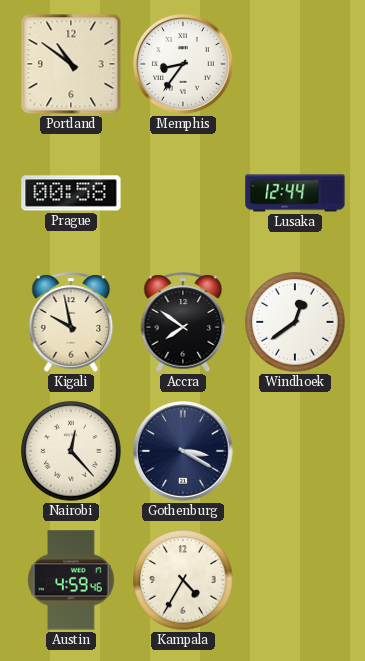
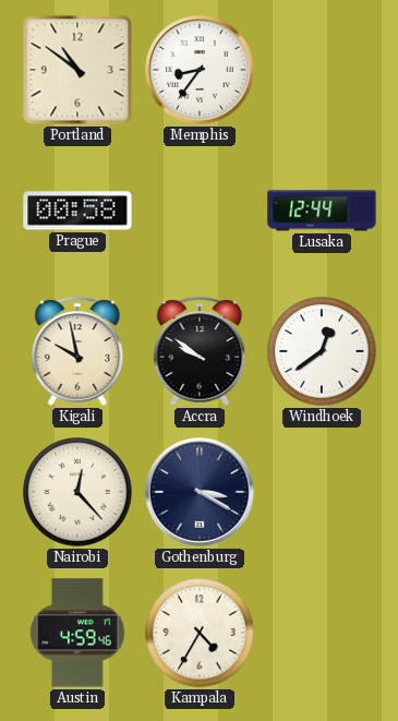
Accra: 7:51 -> 9:51 (200, 351)
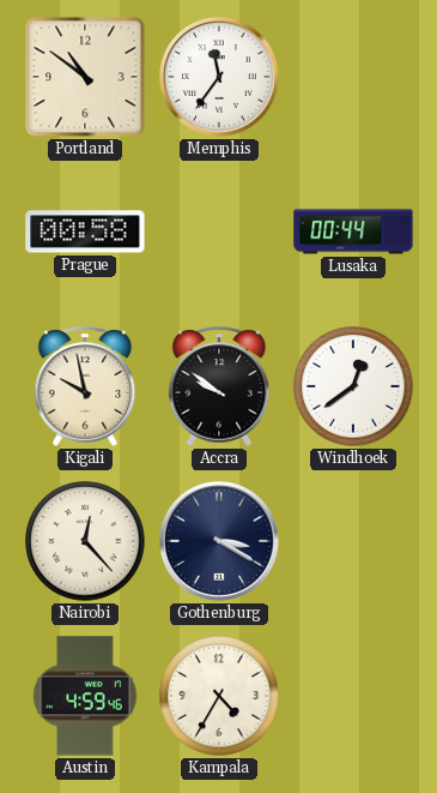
Memphis: 8:36 -> 11:36 (220, 78)
Lusaka: 12:44 -> 00:44 (353, 232)
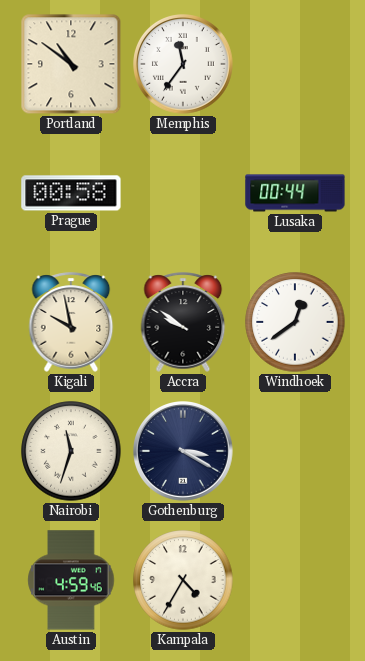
Nairobi: 12:23 -> 11:33 (71, 451)
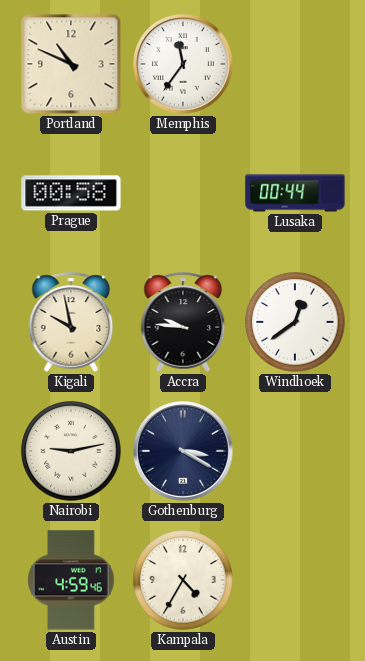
Portland: 10:51 -> 10:49 (71, 64)
Accra: 9:51 -> 9:46 (183, 322)
Nairobi: 11:33 -> 9:13 (71, 451)
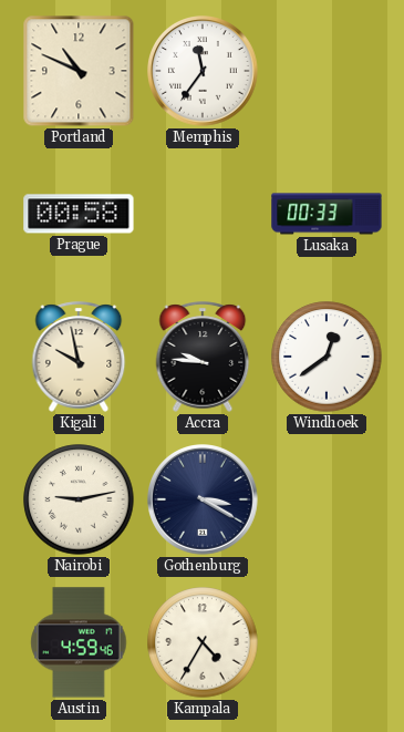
Lusaka: 00:44 -> 00:33 (327, 214)
